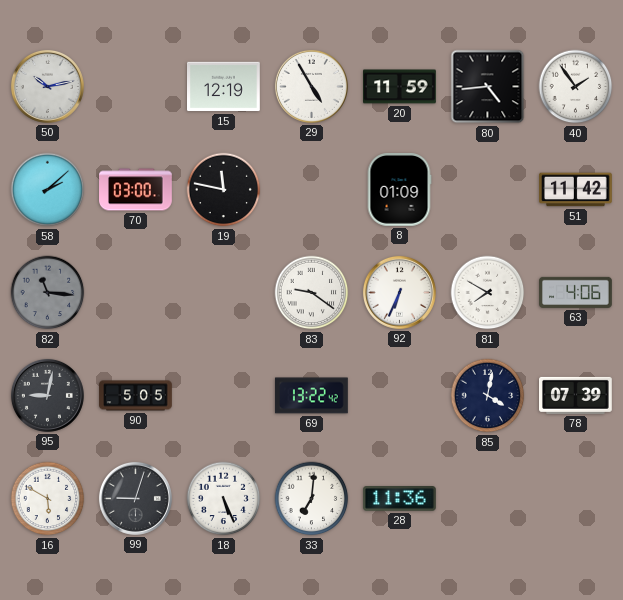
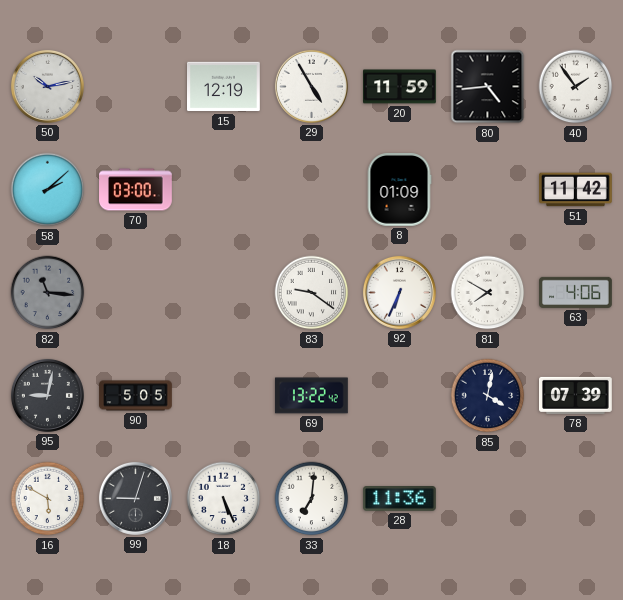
19: 11:47 -> none (224, 190)
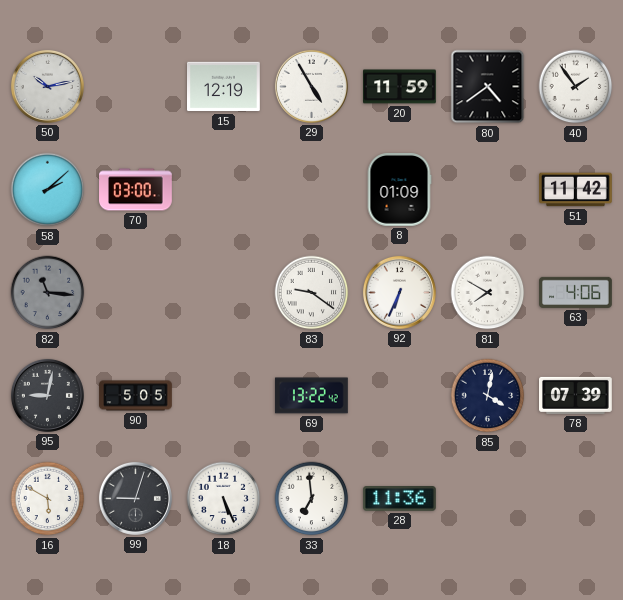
80: 4:44 -> 4:39 (488, 87)
33: 7:01 -> 6:59 (312, 499)
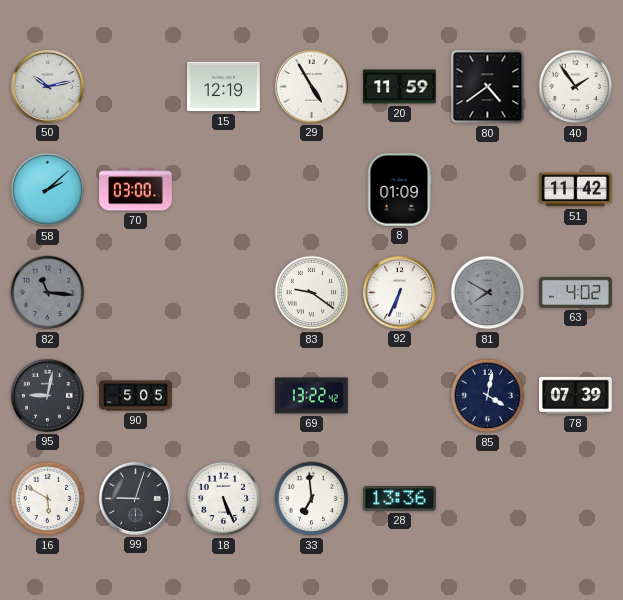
81 dial: white -> grey (488, 293)
63: 4:06 -> 4:02 (576, 292)
28: 11:36 -> 13:36 (400, 499)
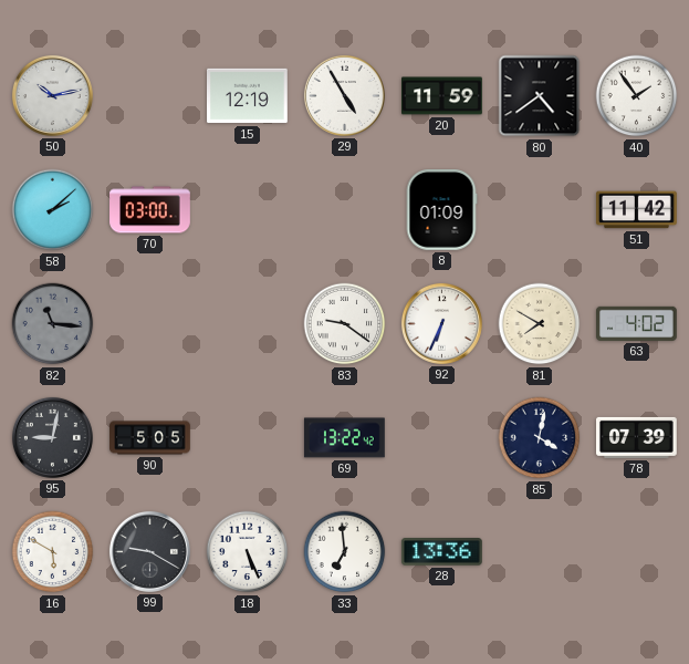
81 dial: grey -> cream (540, 324)
99: 9:03 -> 9:20 (149, 551)
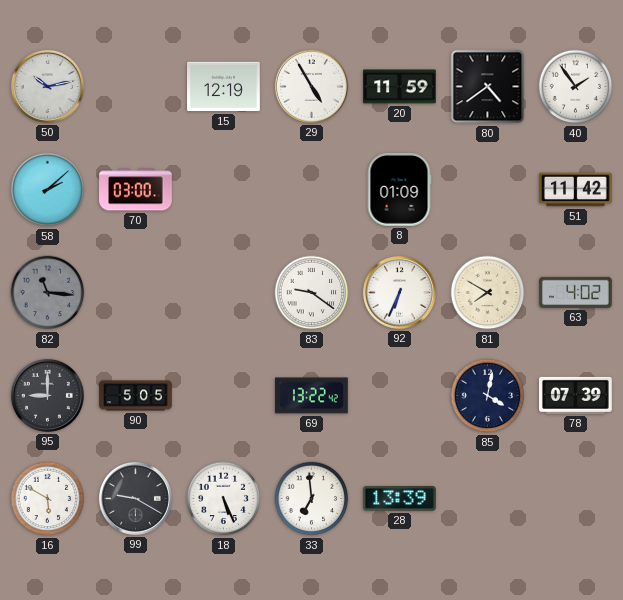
95: 9:02 -> 9:00 (47, 395)
28: 13:36 -> 13:39 (400, 499)
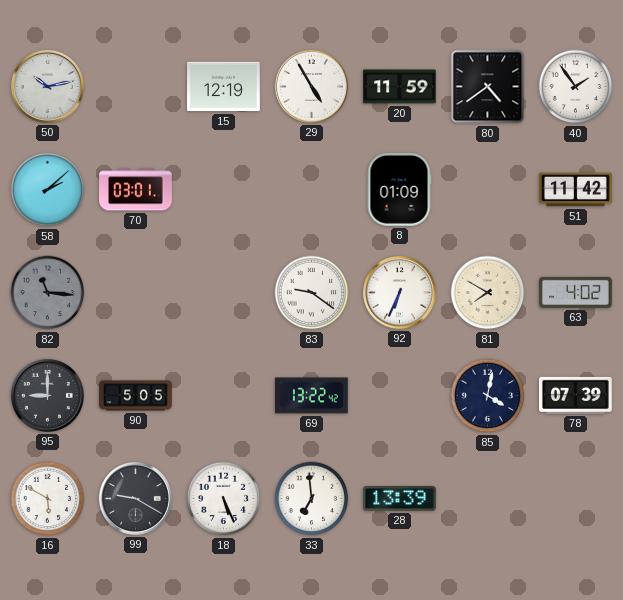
70: 03:00 -> 03:01 (136, 190)
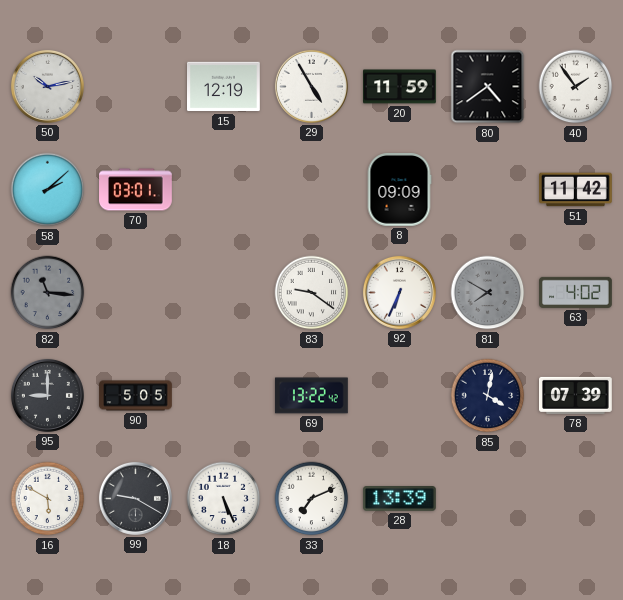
8: 01:09 -> 09:09 (399, 190)
81 dial: cream -> grey (488, 293)
33: 6:59 -> 7:11 (312, 499)
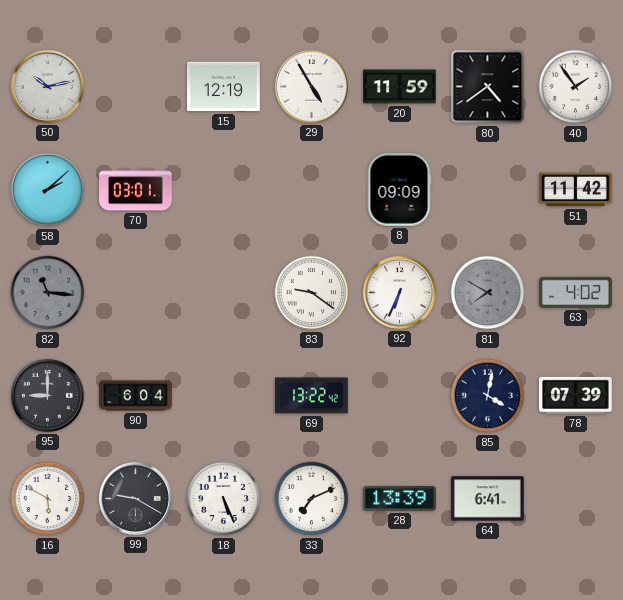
90: 5:05 -> 6:04 (136, 396)
64: none -> 6:41 (488, 499)
